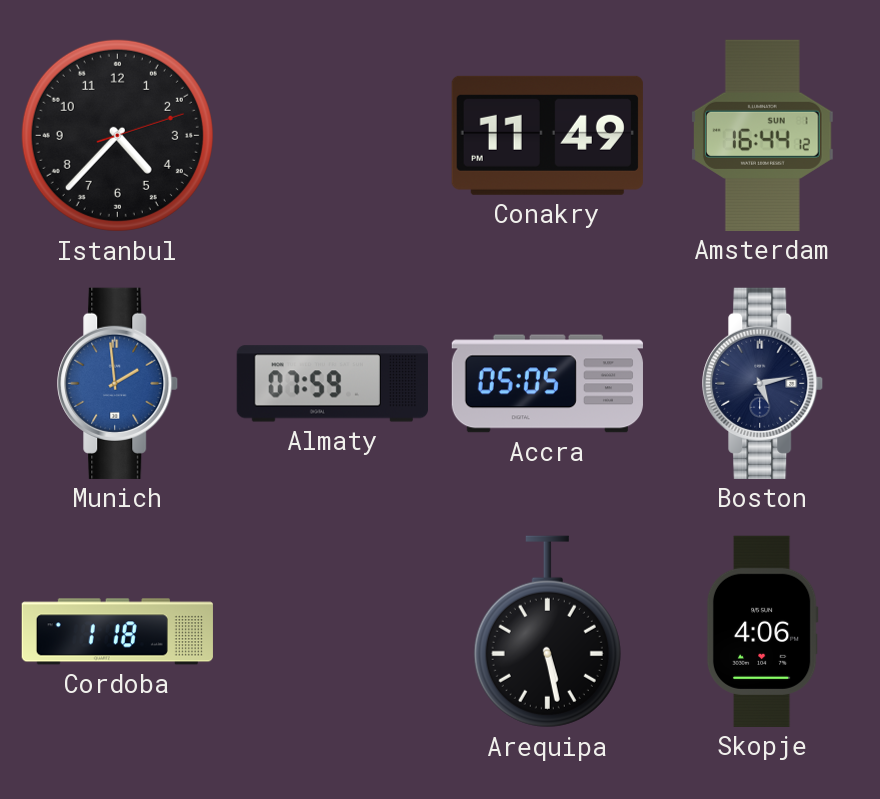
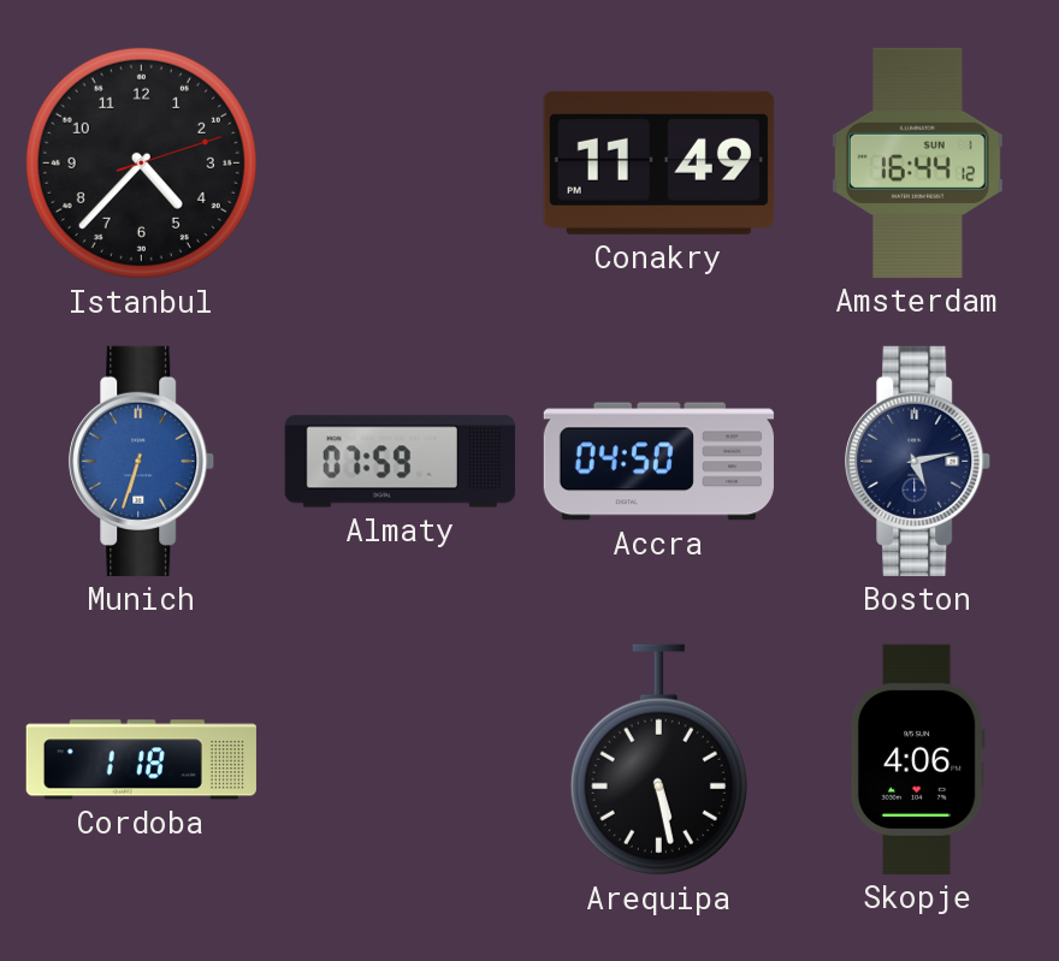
Munich: 1:59 -> 6:33 (142, 461)
Accra: 05:05 -> 04:50 (658, 462)
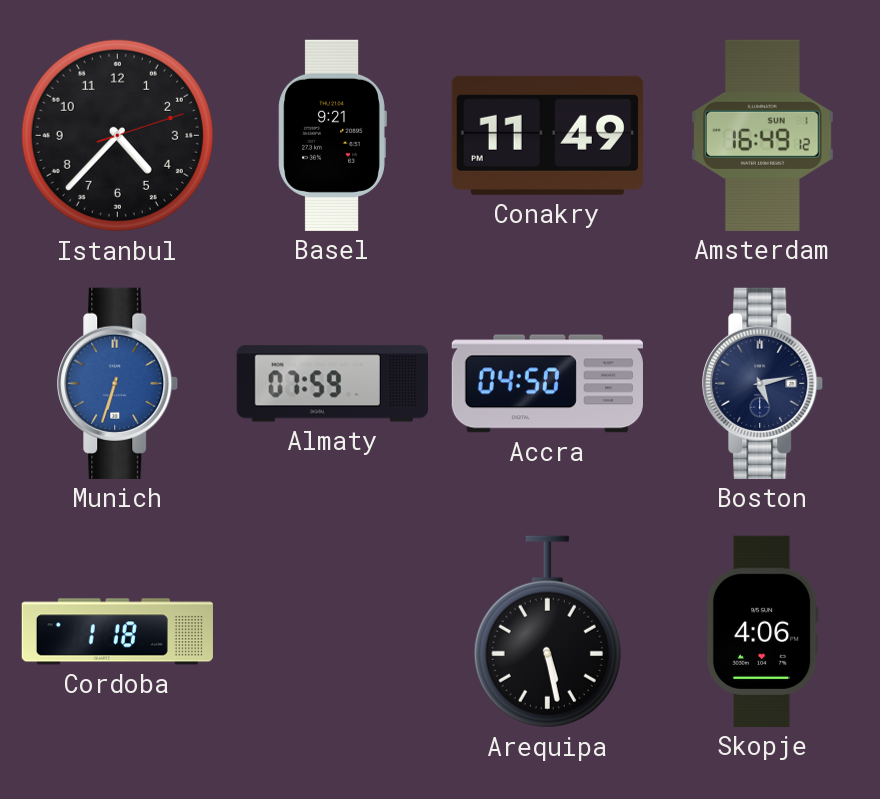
Basel: none -> 9:21 (332, 135)
Amsterdam: 16:44 -> 16:49 (762, 135)
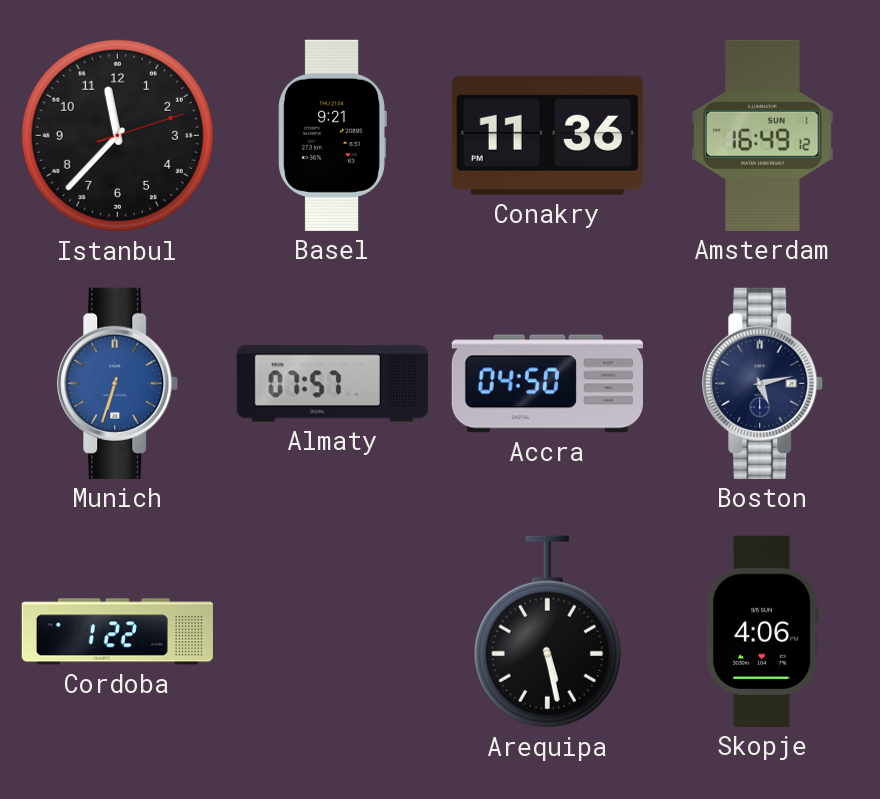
Istanbul: 4:37 -> 11:37 (117, 135)
Conakry: 11:49 -> 11:36 (547, 135)
Almaty: 07:59 -> 07:57 (332, 384)
Cordoba: 1:18 -> 1:22 (117, 632)
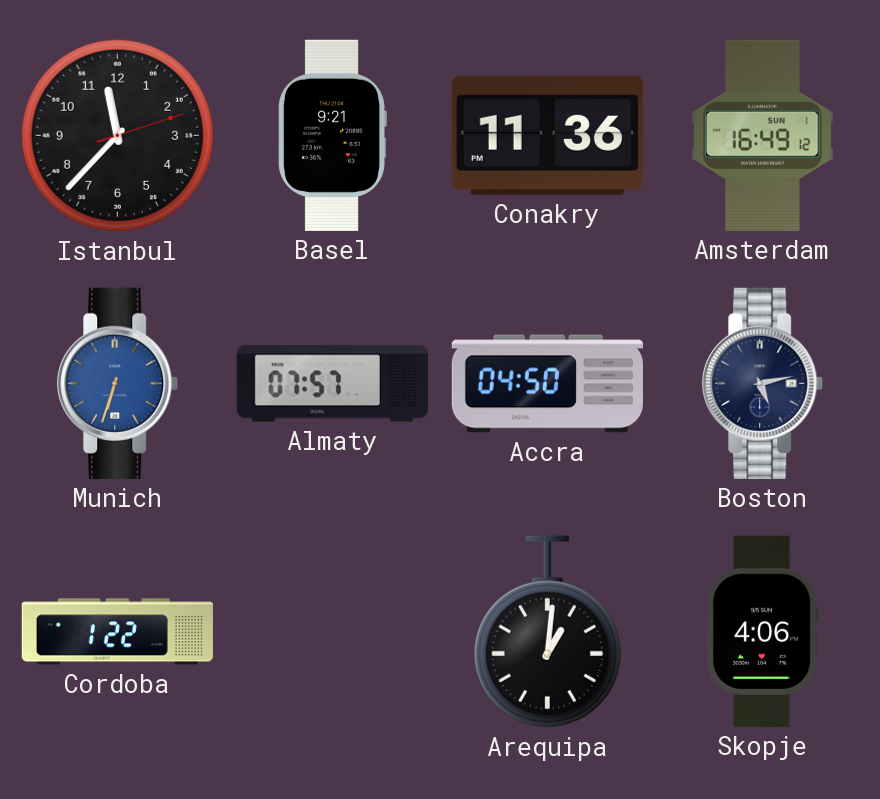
Arequipa: 5:28 -> 1:01 (547, 632)
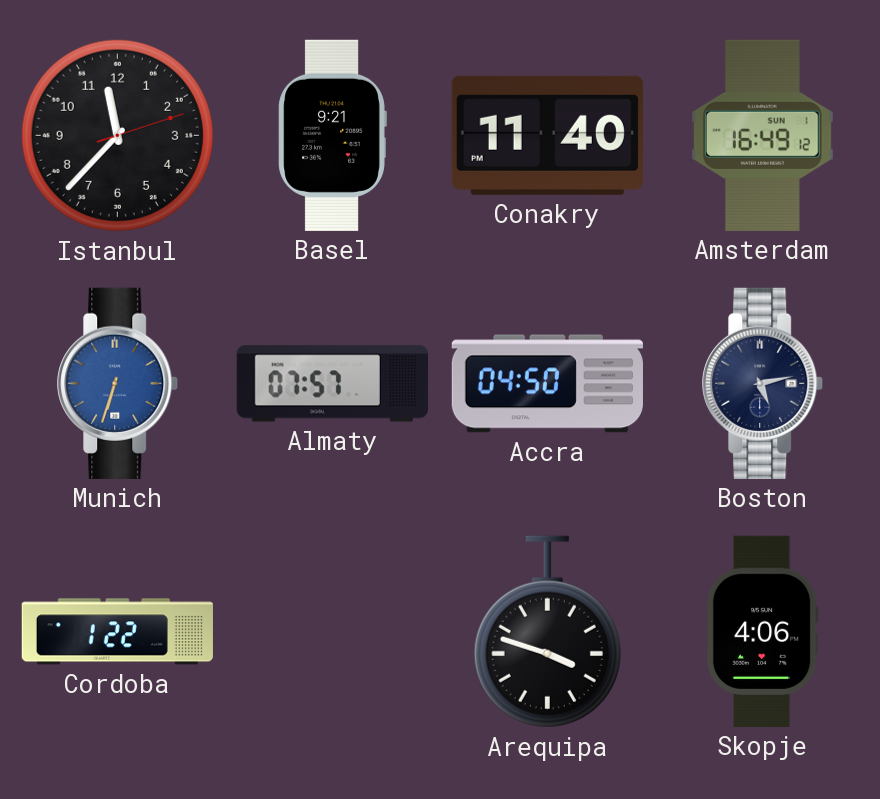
Conakry: 11:36 -> 11:40 (547, 135)
Arequipa: 1:01 -> 3:48 (547, 632)
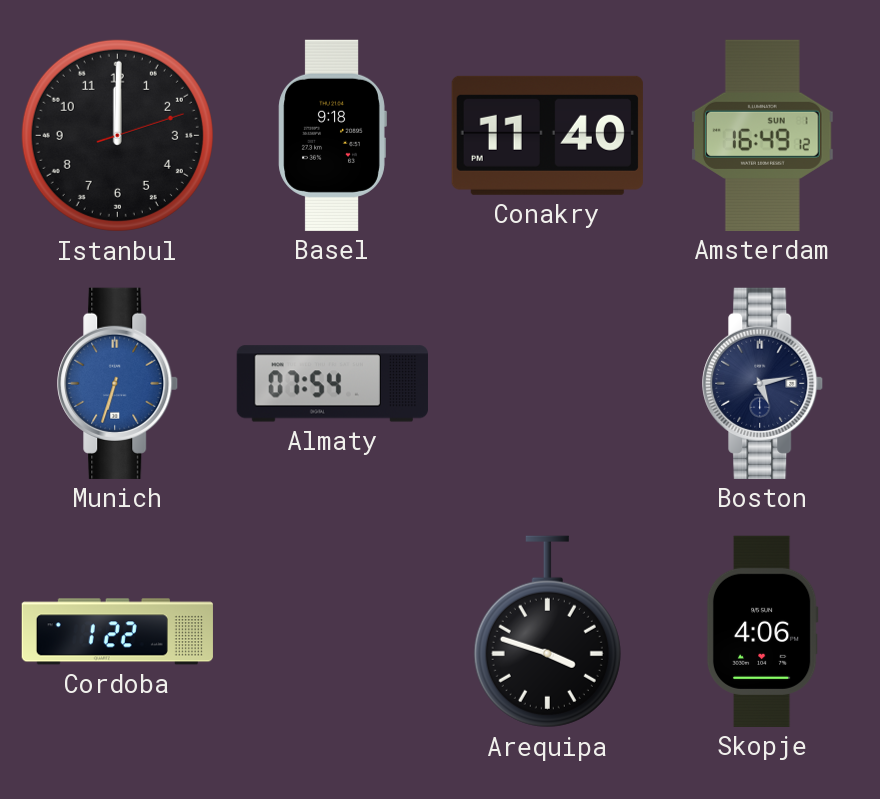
Istanbul: 11:37 -> 12:00 (117, 135)
Basel: 9:21 -> 9:18 (332, 135)
Almaty: 07:57 -> 07:54 (332, 384)
Accra: 04:50 -> none (547, 384)
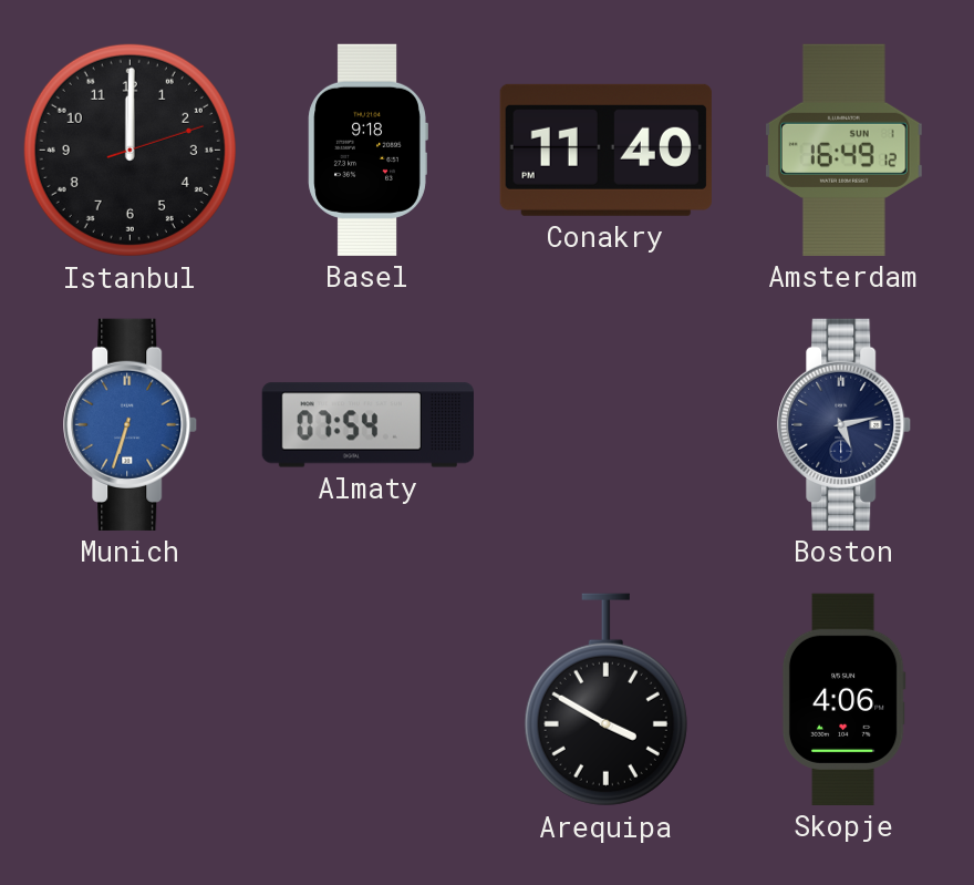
Cordoba: 1:22 -> none (117, 632)
Arequipa: 3:48 -> 3:50 (605, 700)
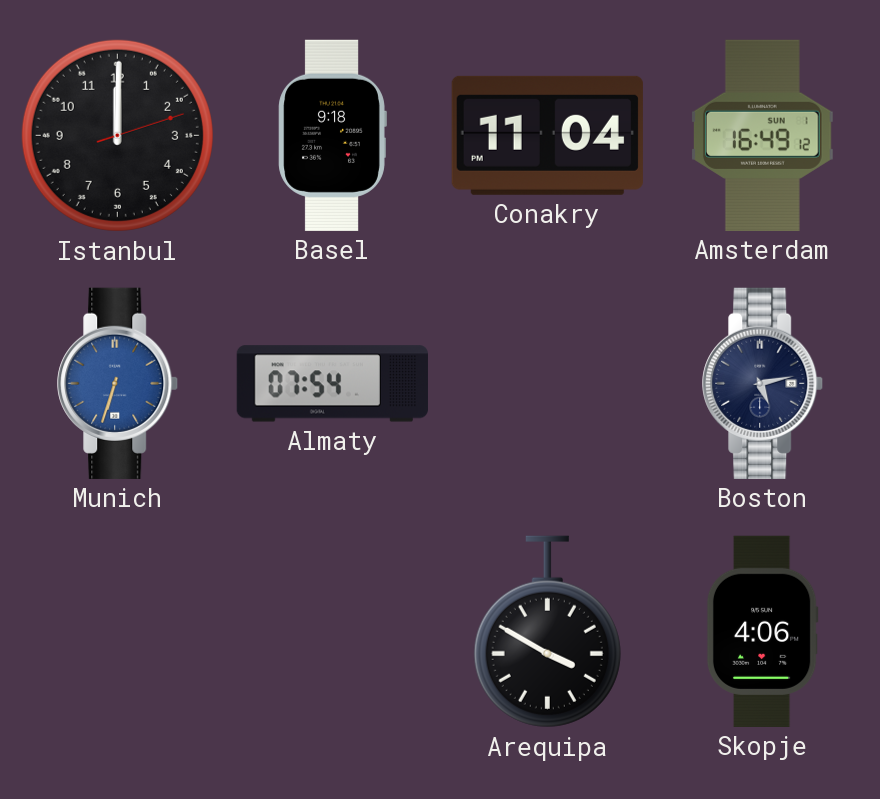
Conakry: 11:40 -> 11:04 (547, 135)
